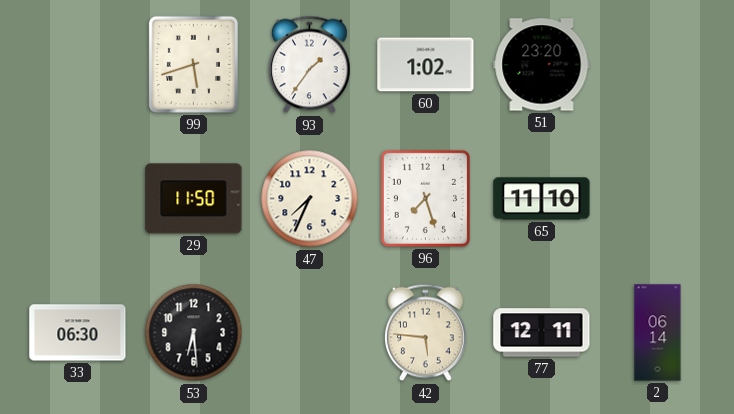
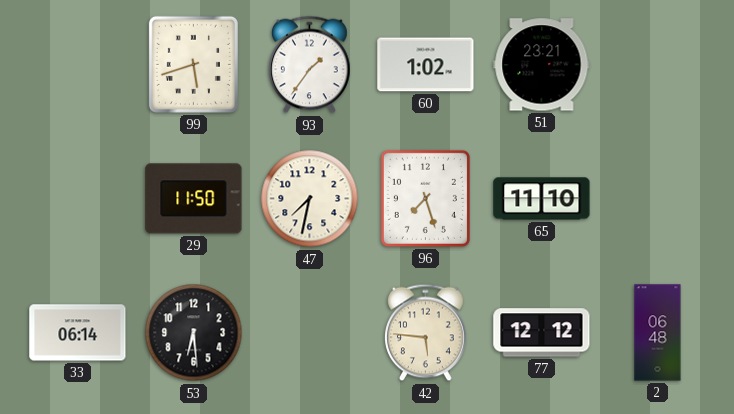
51: 23:20 -> 23:21 (542, 65)
47: 7:34 -> 7:32 (310, 199)
33: 06:30 -> 06:14 (78, 333)
77: 12:11 -> 12:12 (542, 333)
2: 06:14 -> 06:48 (658, 333)
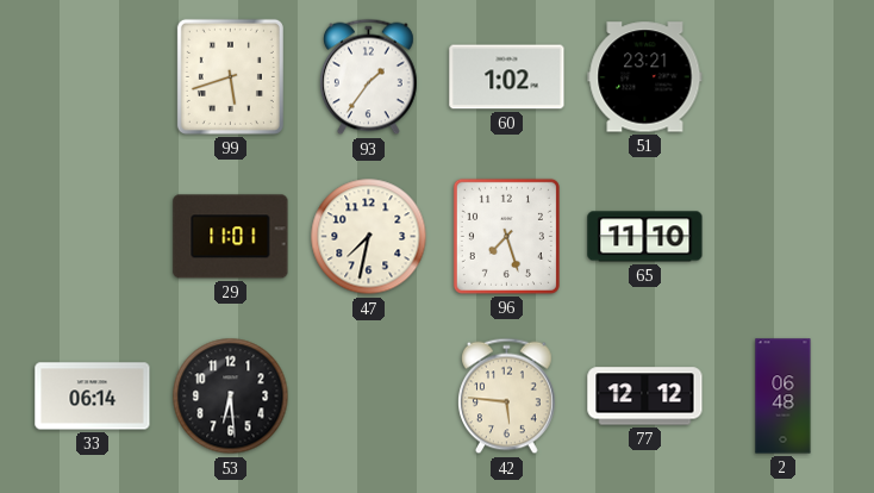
29: 11:50 -> 11:01 (231, 237)
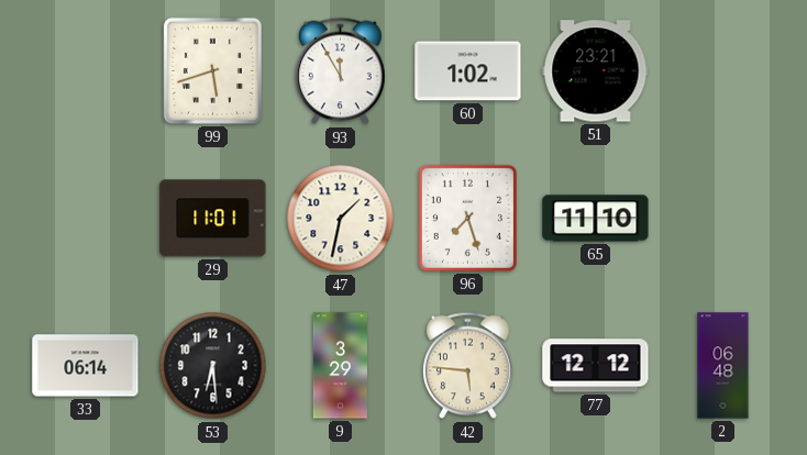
93: 1:36 -> 11:55 (341, 71)
47: 7:32 -> 1:32 (341, 219)
9: none -> 3:29 (340, 366)
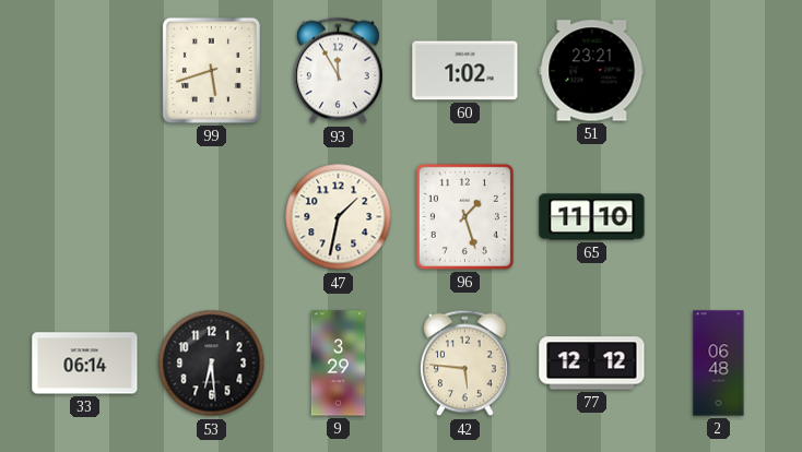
29: 11:01 -> none (213, 219)
96: 7:27 -> 1:27 (464, 216)
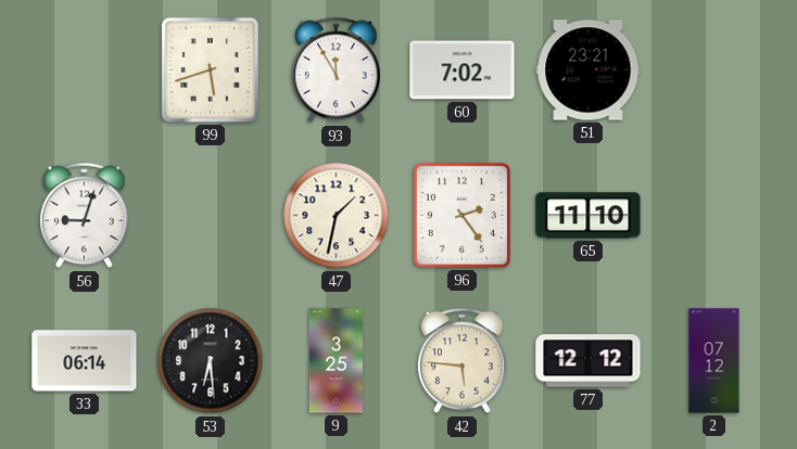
60: 1:02 -> 7:02 (463, 70)
56: none -> 9:03 (85, 216)
96: 1:27 -> 2:24 (461, 215)
9: 3:29 -> 3:25 (336, 361)
2: 06:48 -> 07:12 (714, 361)
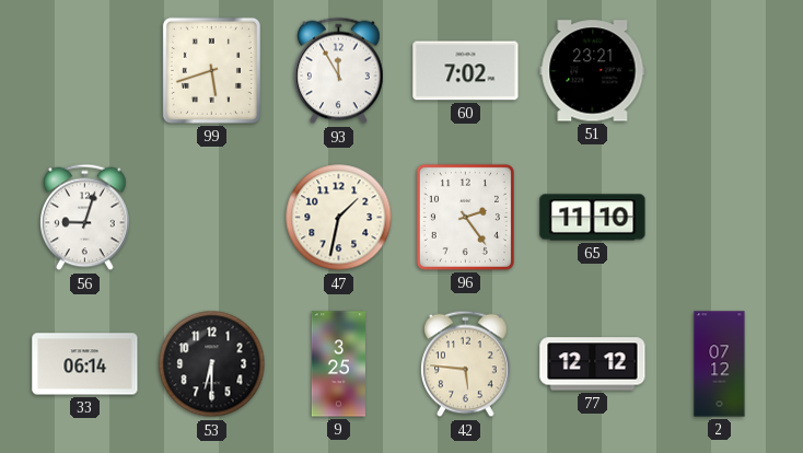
53: 6:29 -> 6:30 (212, 364)
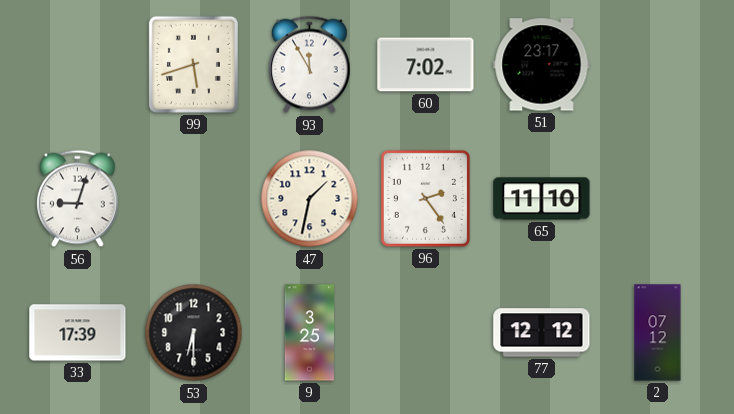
51: 23:21 -> 23:17 (542, 65)
33: 06:14 -> 17:39 (78, 333)
42: 5:46 -> none (466, 364)
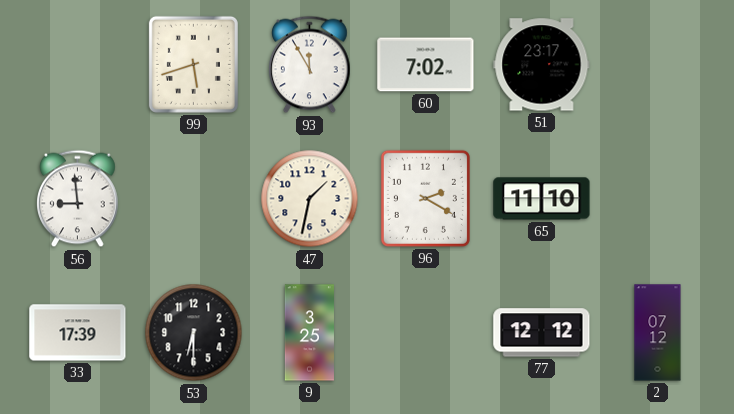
56: 9:03 -> 8:59 (78, 199)
96: 2:24 -> 2:20 (425, 198)
